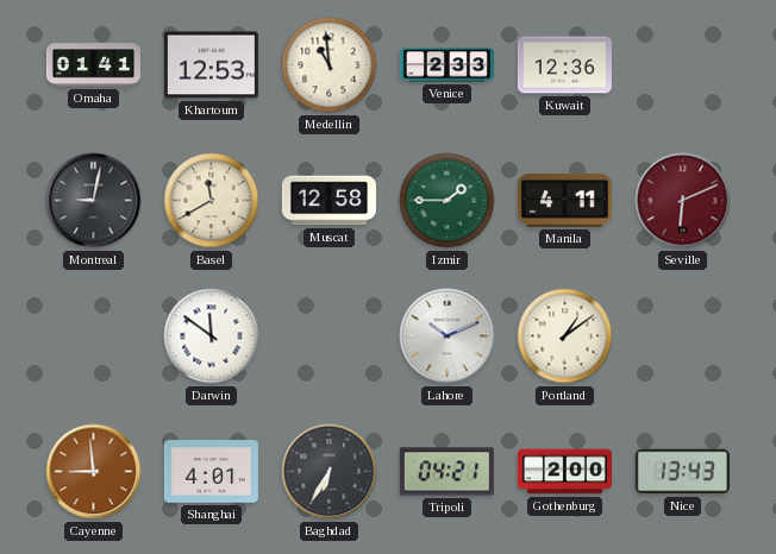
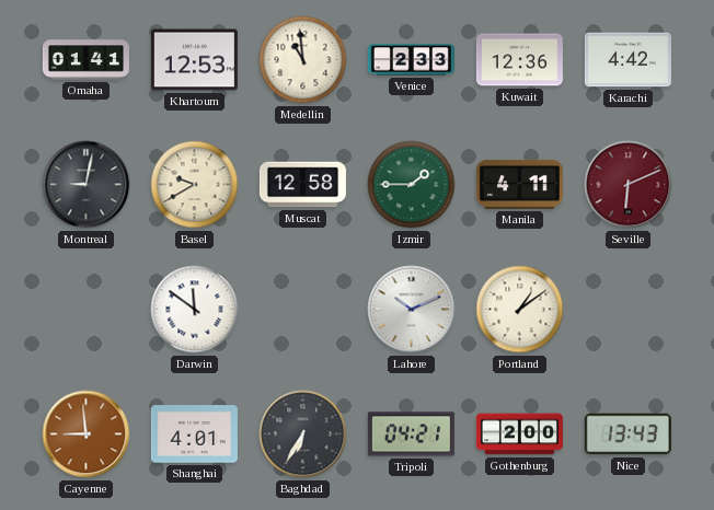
Karachi: none -> 4:42 (627, 60)
Basel: 11:40 -> 9:40 (195, 185)
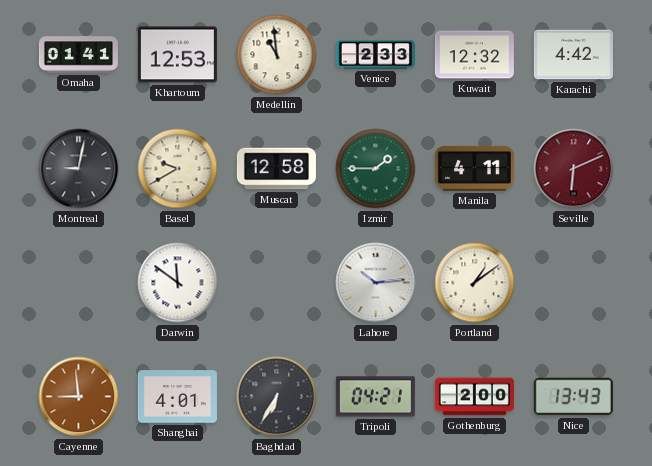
Kuwait: 12:36 -> 12:32 (474, 55)
Lahore: 10:11 -> 10:14 (376, 283)
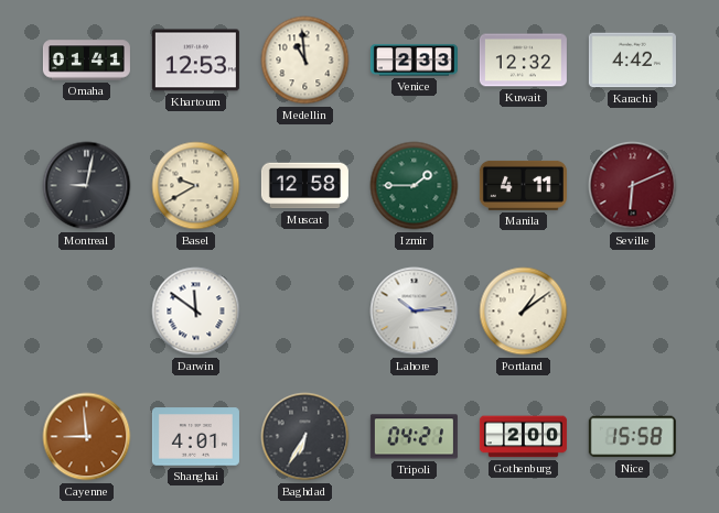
Nice: 13:43 -> 15:58 (632, 437)
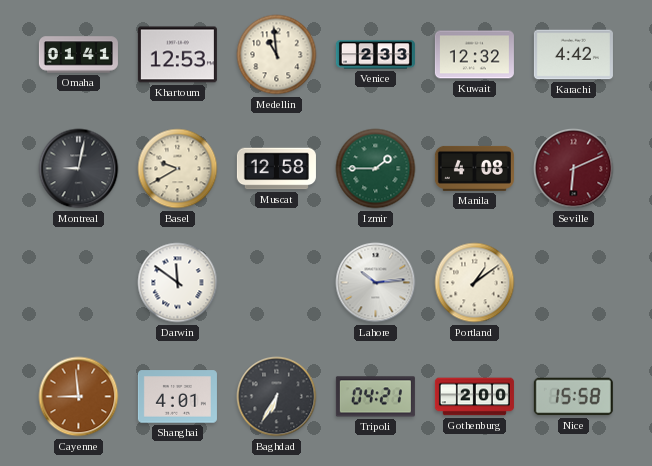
Manila: 4:11 -> 4:08 (474, 168)
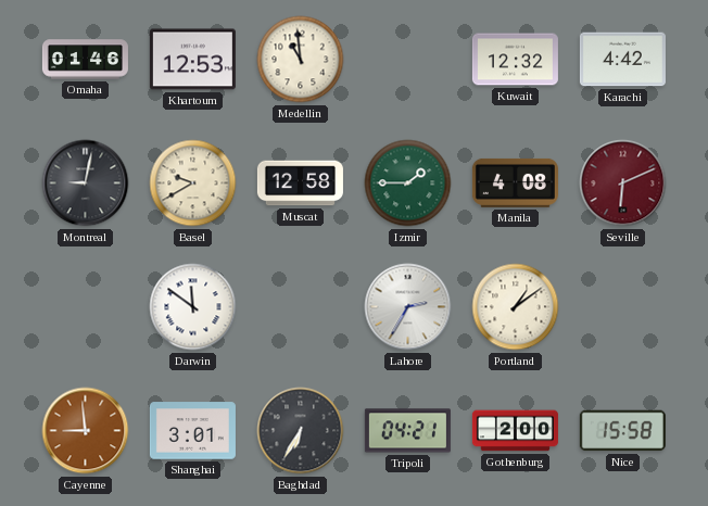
Omaha: 01:41 -> 01:46 (85, 60)
Venice: 2:33 -> none (375, 55)
Lahore: 10:14 -> 2:35 (408, 307)
Shanghai: 4:01 -> 3:01 (192, 431)
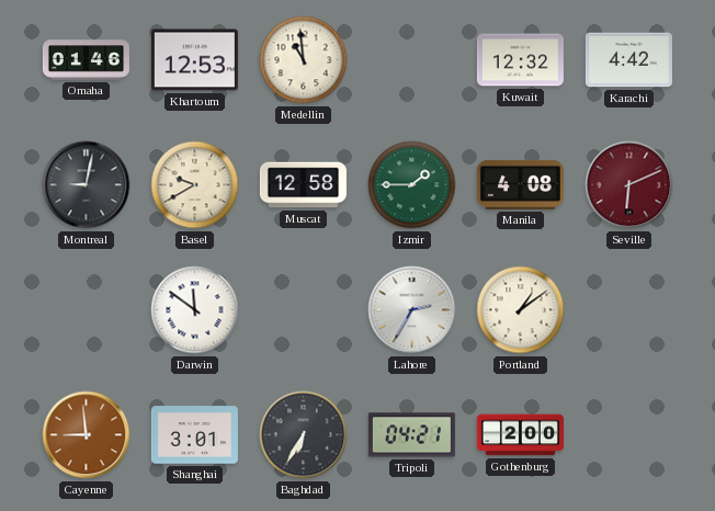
Nice: 15:58 -> none (622, 431)
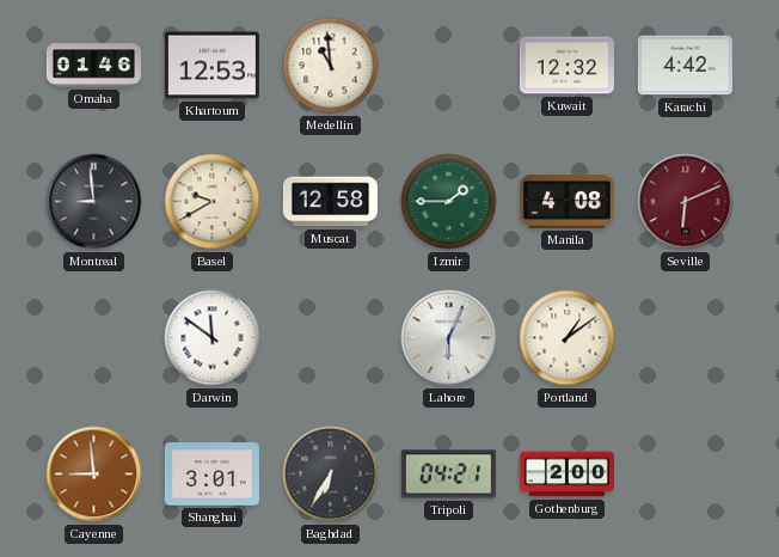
Montreal: 9:02 -> 8:59 (94, 202)
Lahore: 2:35 -> 6:04 (449, 338)
